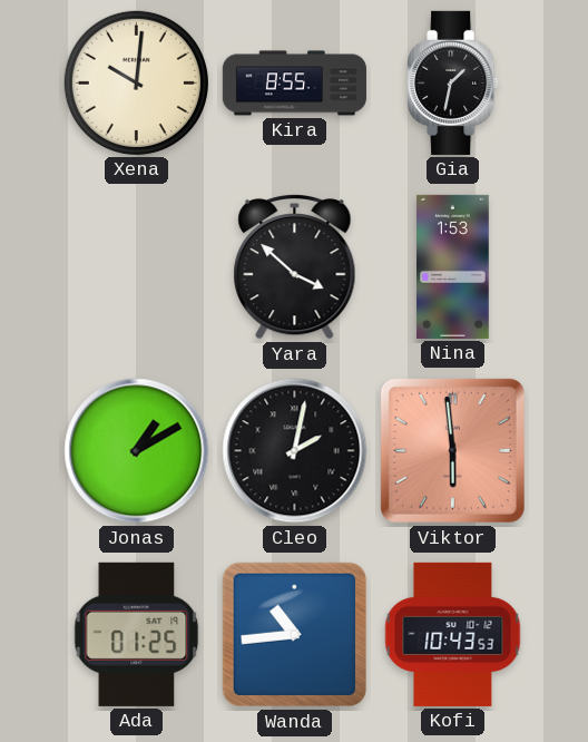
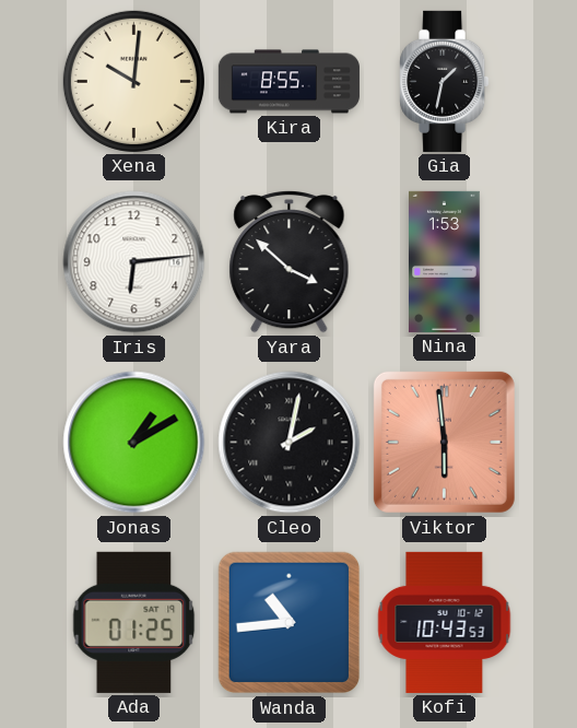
Iris: none -> 6:14 (134, 262)
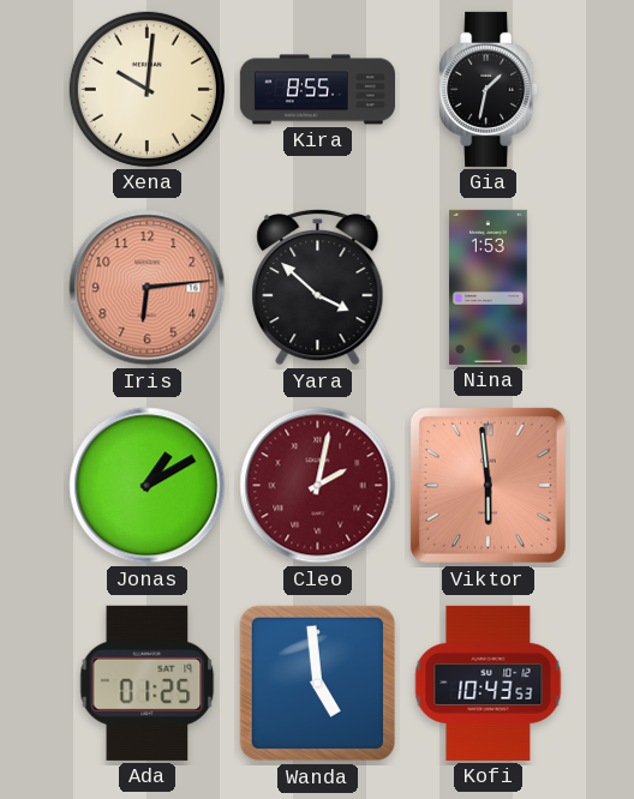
Iris dial: white -> salmon (148, 288)
Cleo dial: black -> burgundy (318, 486)
Wanda: 10:44 -> 4:59 (318, 684)
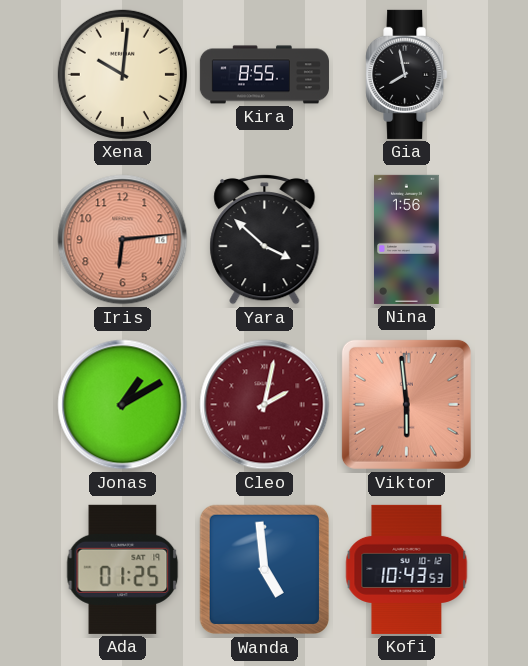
Gia: 1:32 -> 7:58 (407, 74)
Nina: 1:53 -> 1:56 (407, 239)
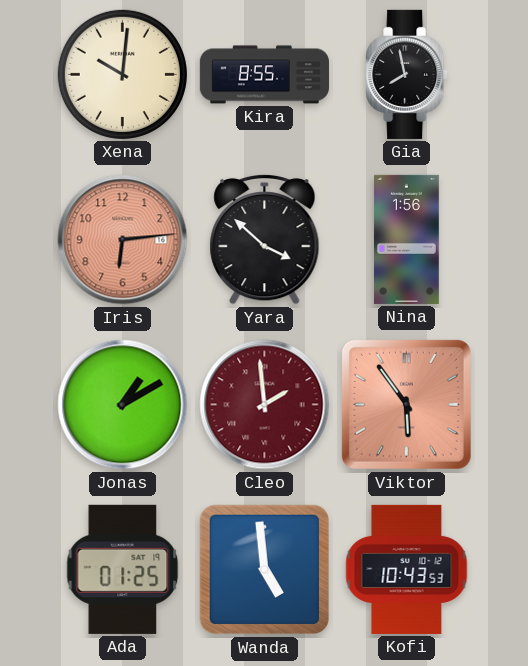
Cleo: 2:02 -> 1:59 (265, 405)
Viktor: 5:59 -> 5:54 (406, 404)
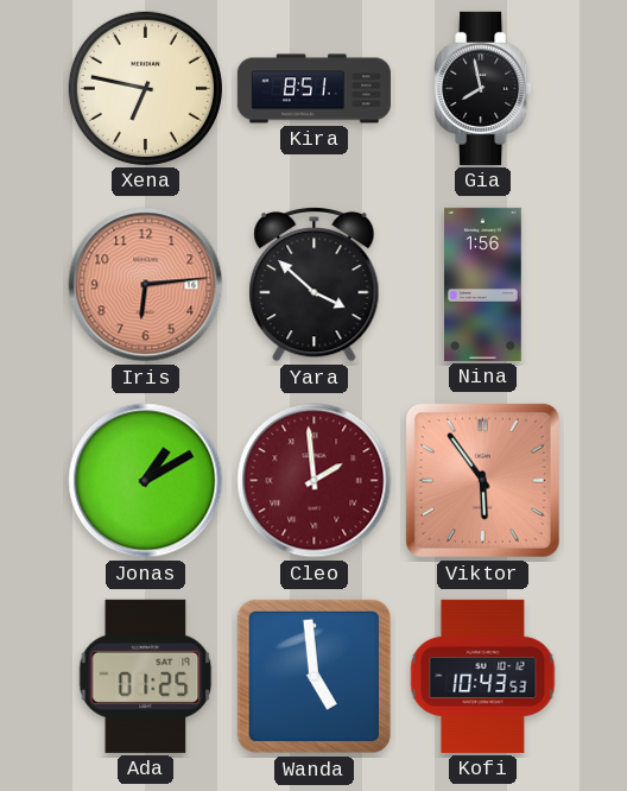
Xena: 10:01 -> 6:47 (145, 88)
Kira: 8:55 -> 8:51 (313, 89)
